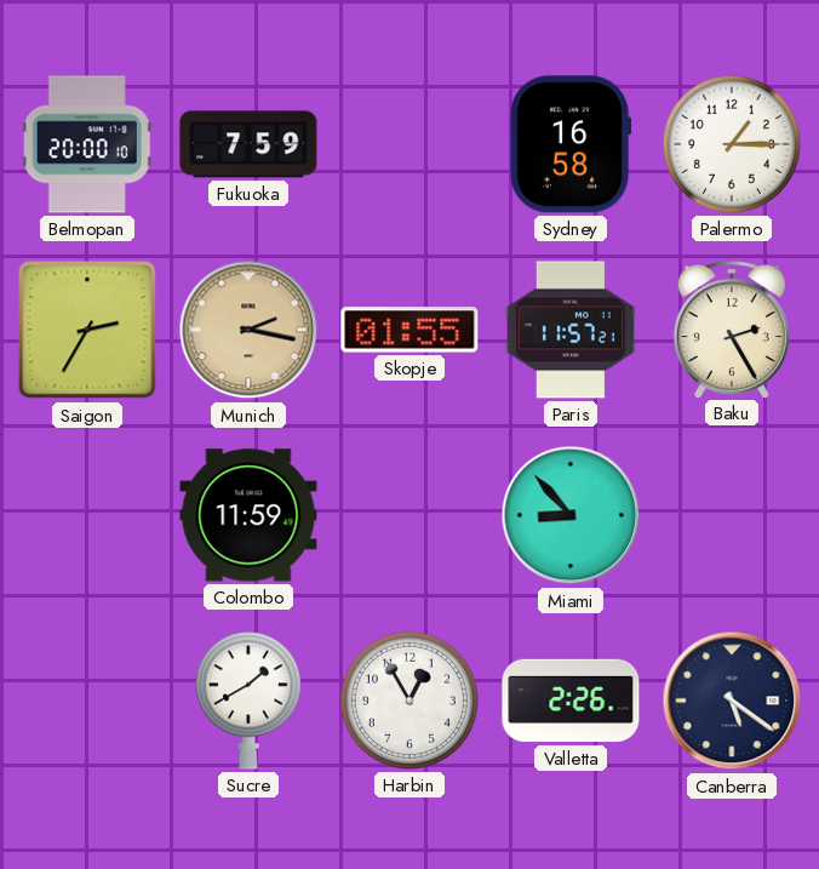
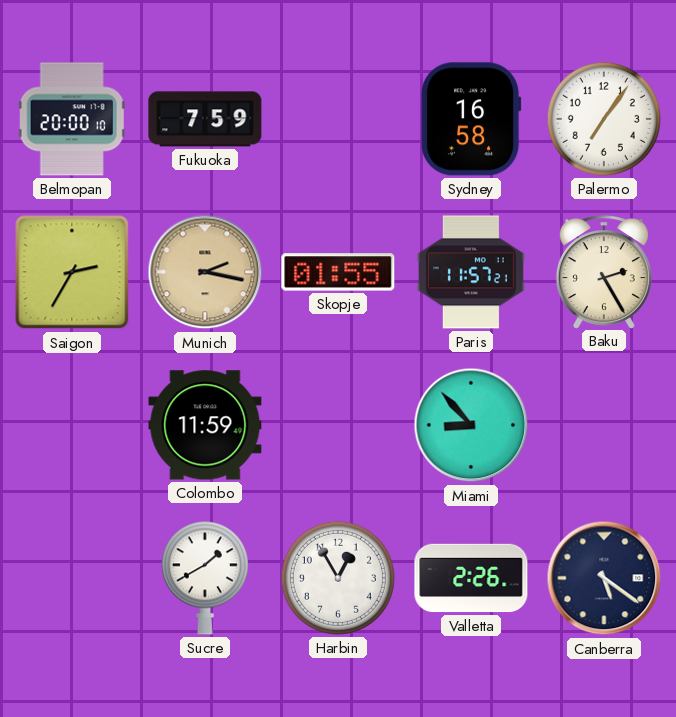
Palermo: 1:15 -> 7:06 (604, 119)
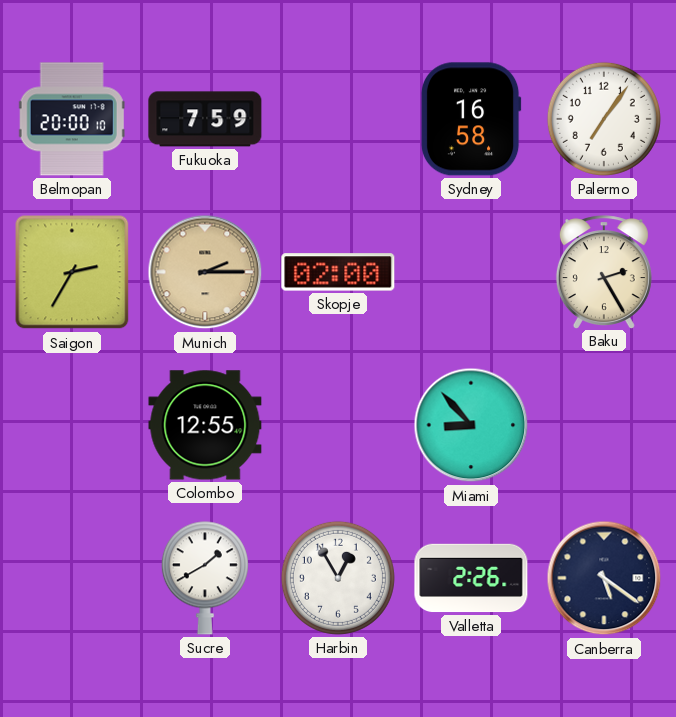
Munich: 2:17 -> 2:15 (205, 272)
Skopje: 01:55 -> 02:00 (338, 272)
Paris: 11:57 -> none (471, 272)
Colombo: 11:59 -> 12:55 (205, 425)
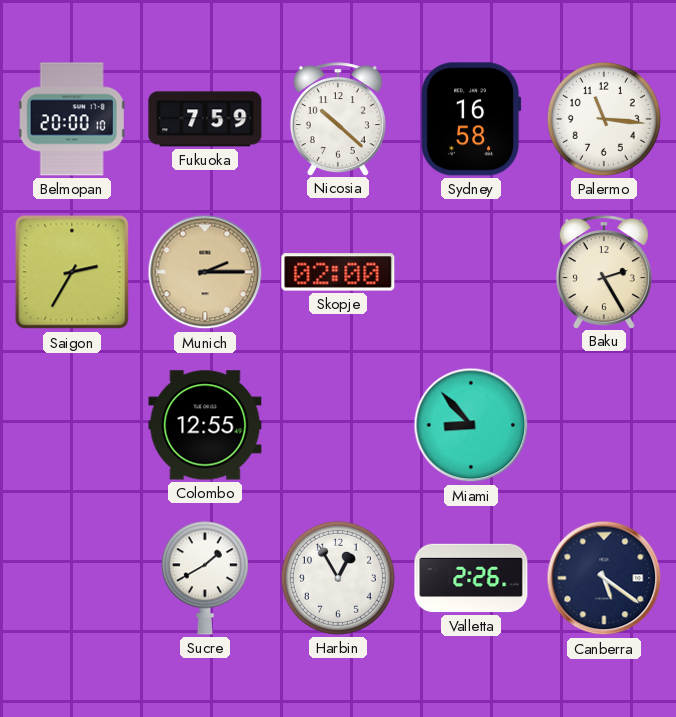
Nicosia: none -> 10:22 (338, 119)
Palermo: 7:06 -> 11:16 (604, 119)
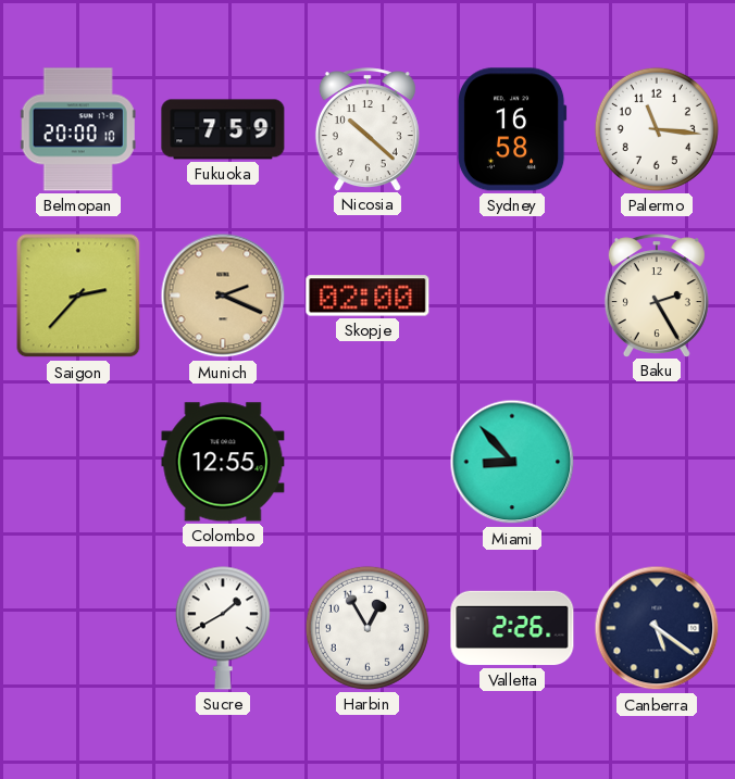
Saigon: 2:35 -> 2:37 (78, 296)
Munich: 2:15 -> 2:19 (223, 296)
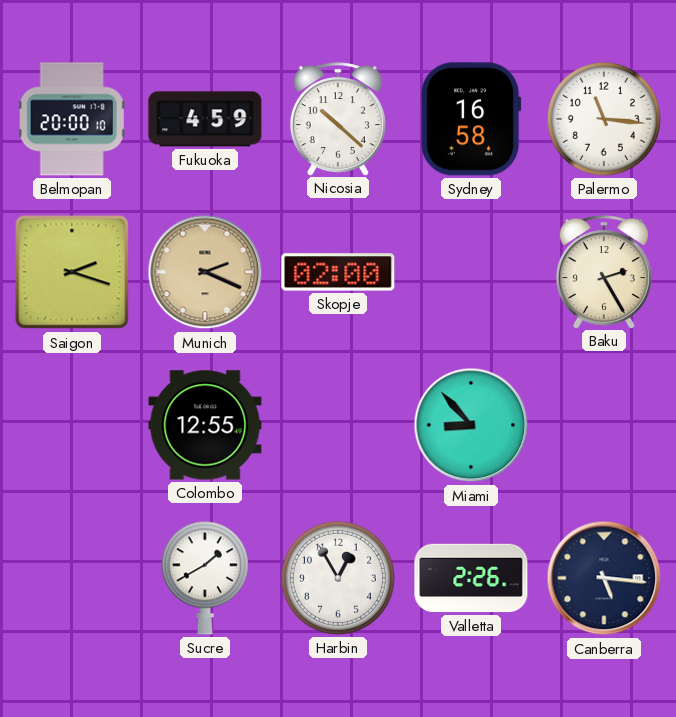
Fukuoka: 7:59 -> 4:59 (205, 119)
Saigon: 2:37 -> 2:18 (72, 272)
Canberra: 5:21 -> 5:16 (604, 578)
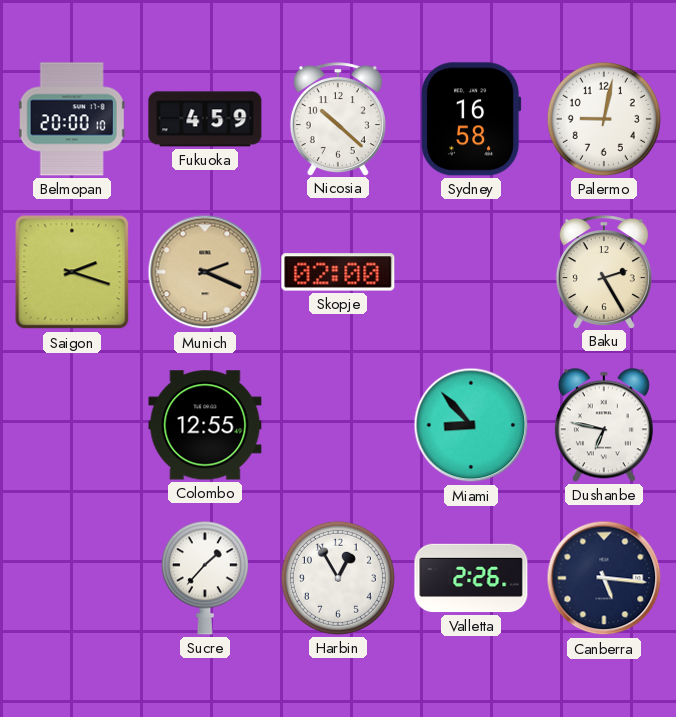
Palermo: 11:16 -> 9:02 (604, 119)
Dushanbe: none -> 6:47 (604, 425)
Sucre: 1:40 -> 1:37 (205, 578)
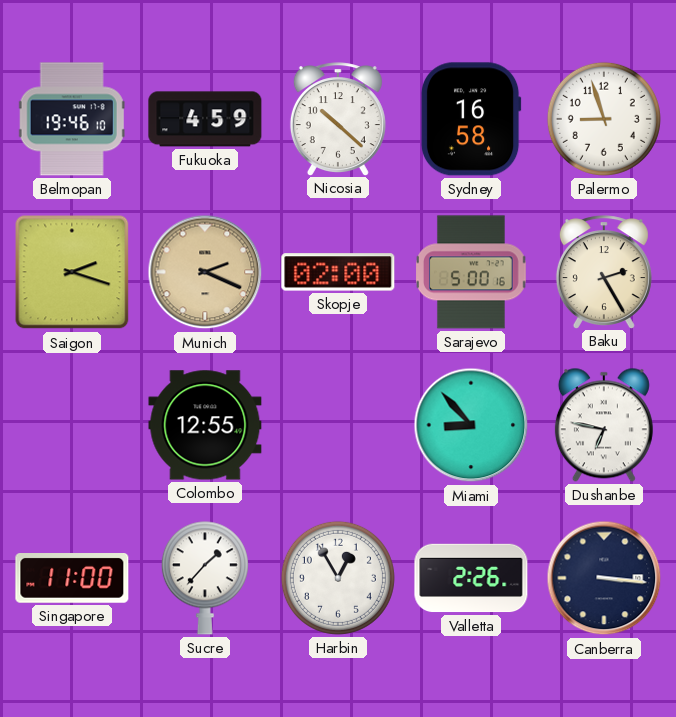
Belmopan: 20:00 -> 19:46 (72, 119)
Palermo: 9:02 -> 8:57 (604, 119)
Sarajevo: none -> 5:00 (472, 272)
Singapore: none -> 11:00 (72, 579)
Canberra: 5:16 -> 3:16 (604, 578)
